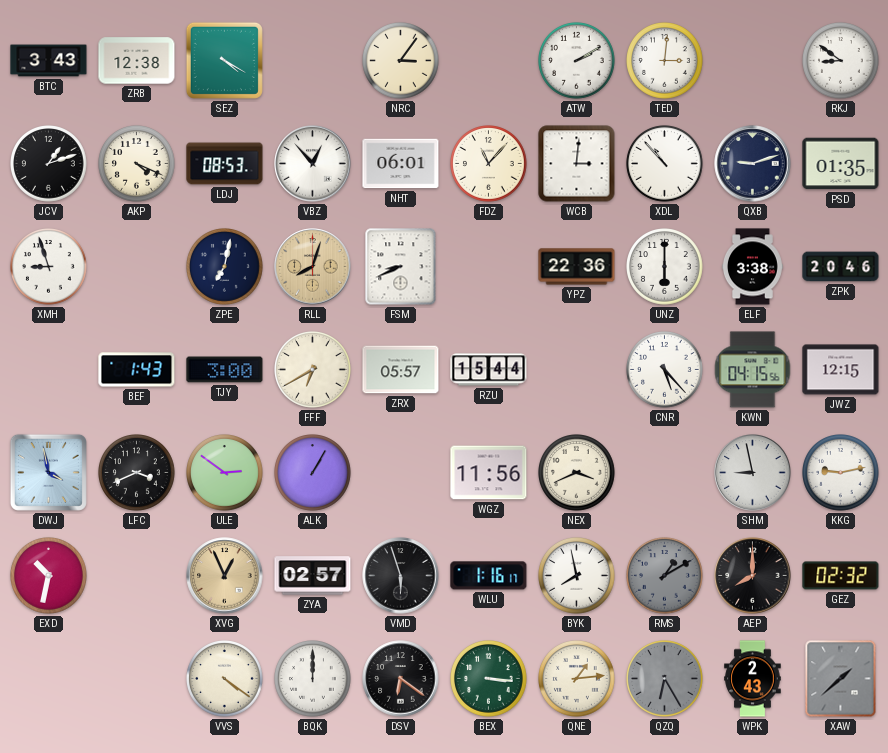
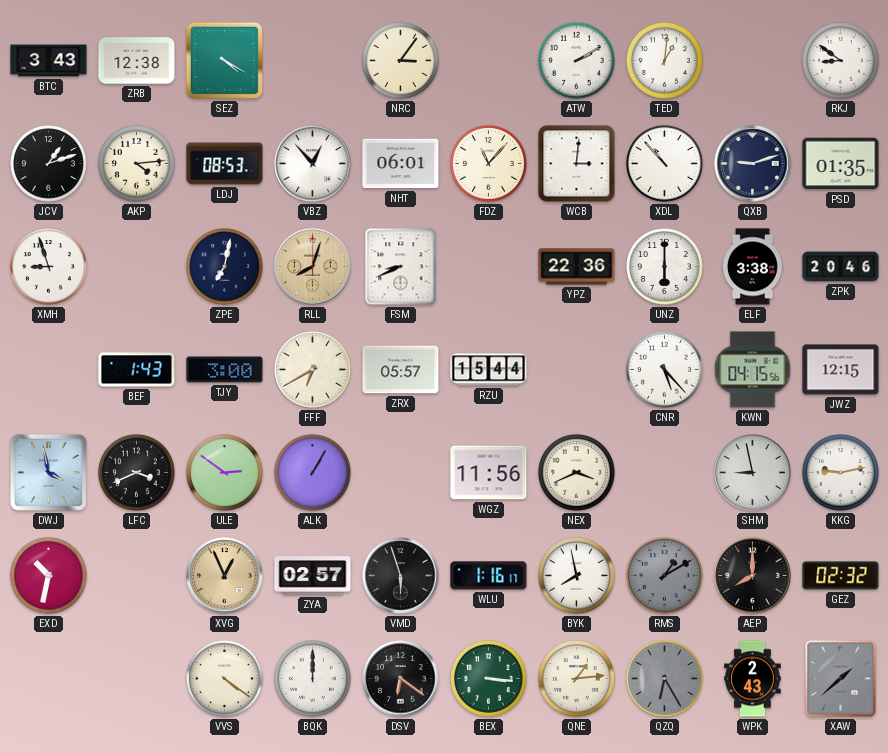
TED: 3:01 -> 1:01 (665, 61)
AKP: 4:19 -> 4:14 (137, 164)
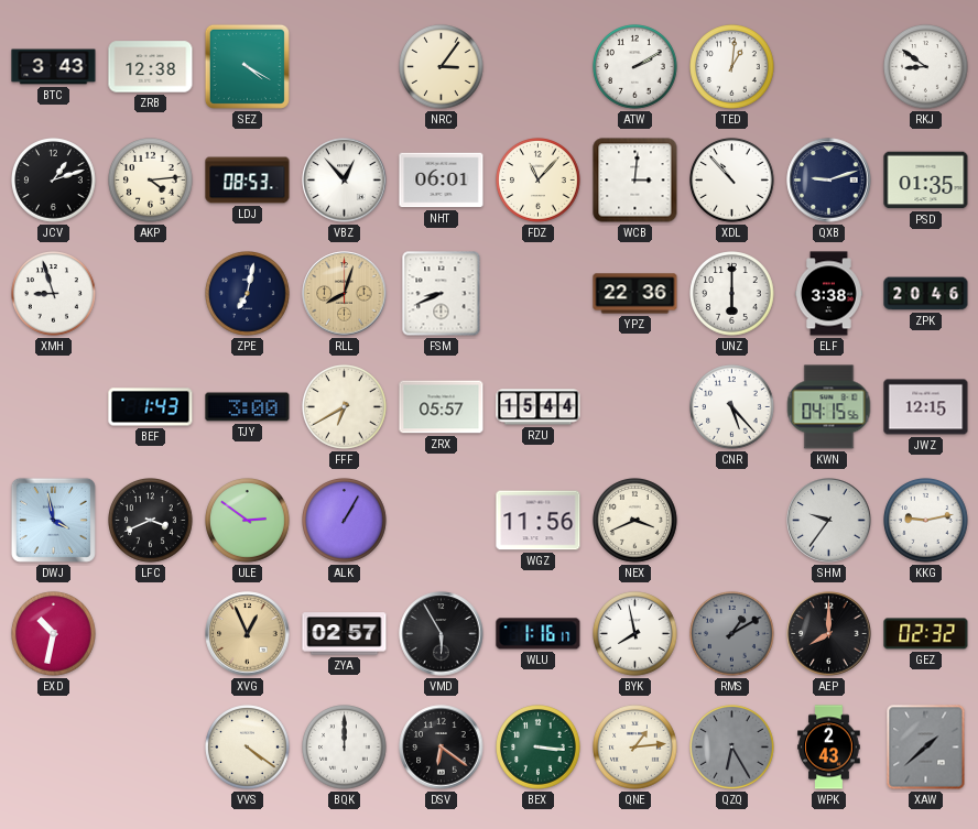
SHM: 8:58 -> 9:36 (829, 521)
VMD: 5:57 -> 5:55 (442, 634)
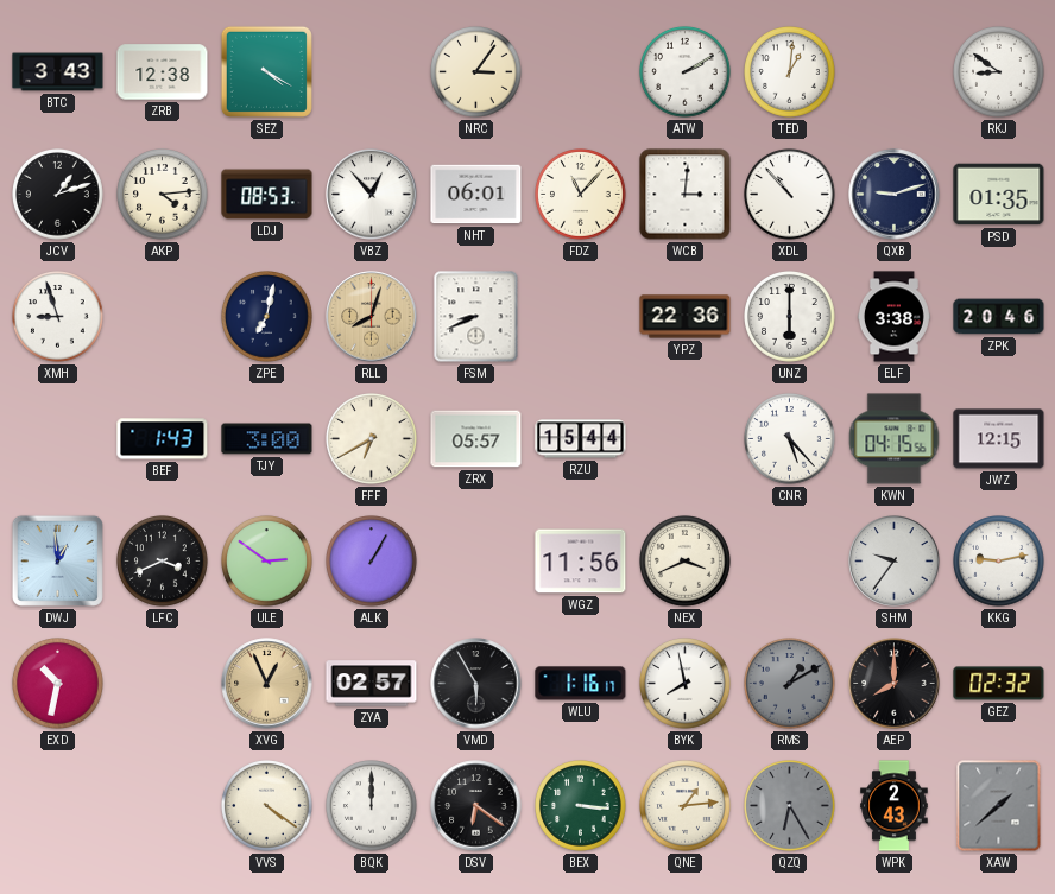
DWJ: 3:58 -> 12:59 (57, 560)
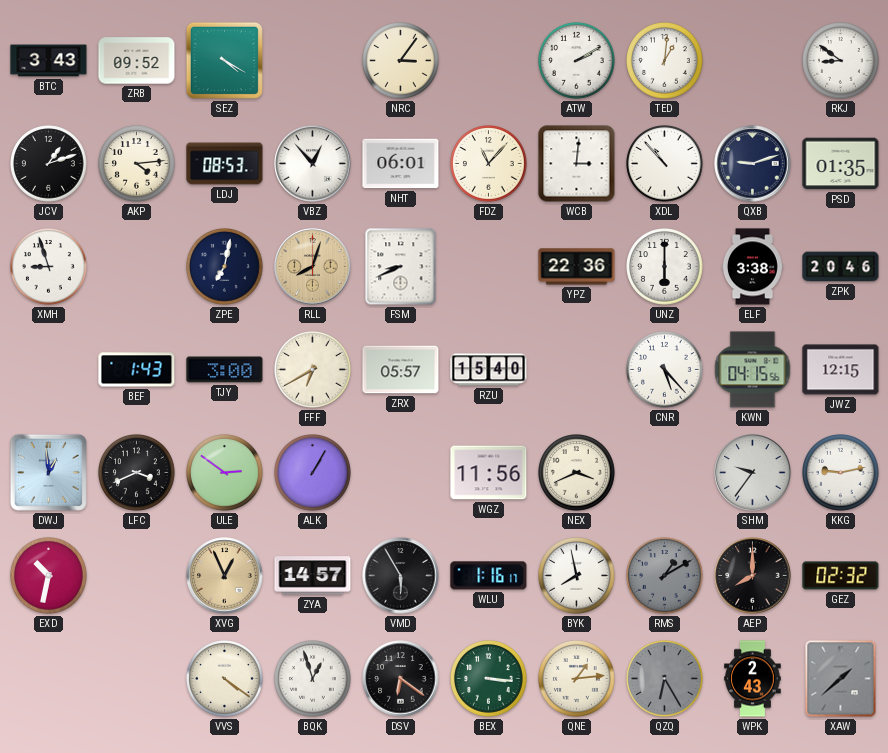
ZRB: 12:38 -> 09:52 (137, 61)
RZU: 15:44 -> 15:40 (489, 370)
ZYA: 02:57 -> 14:57 (313, 576)
BQK: 12:00 -> 12:57 (313, 679)
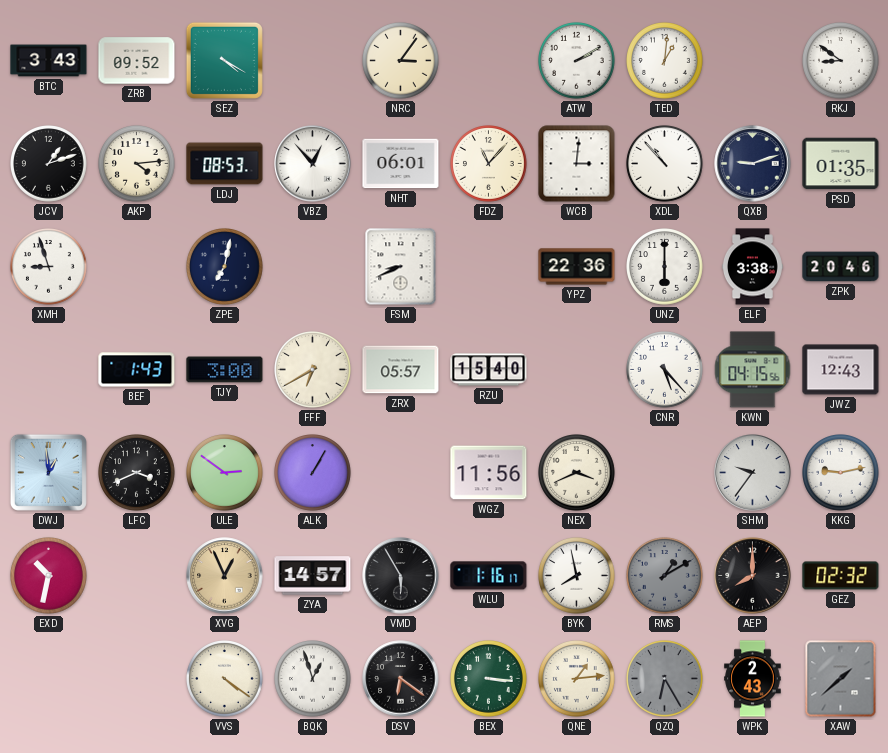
RLL: 8:03 -> none (313, 267)
JWZ: 12:15 -> 12:43 (841, 370)
